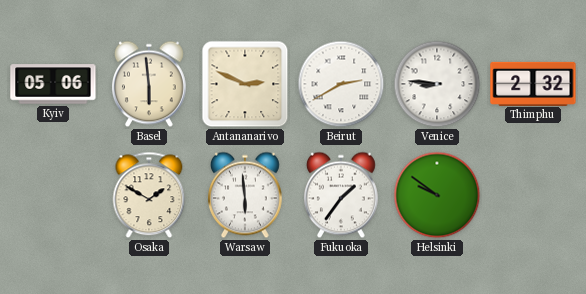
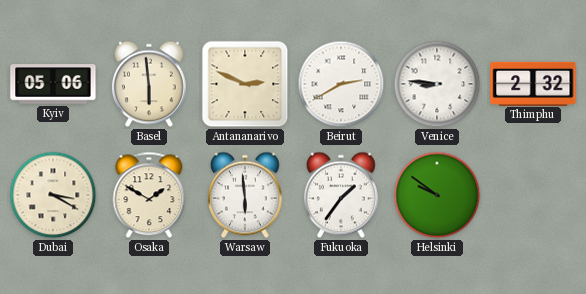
Dubai: none -> 3:20 (53, 195)
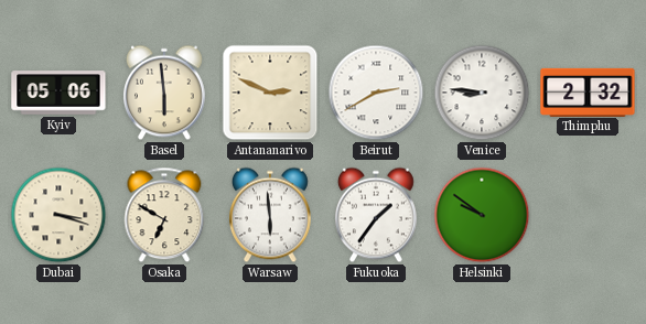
Dubai: 3:20 -> 3:18 (58, 215)
Osaka: 1:50 -> 6:50 (164, 215)
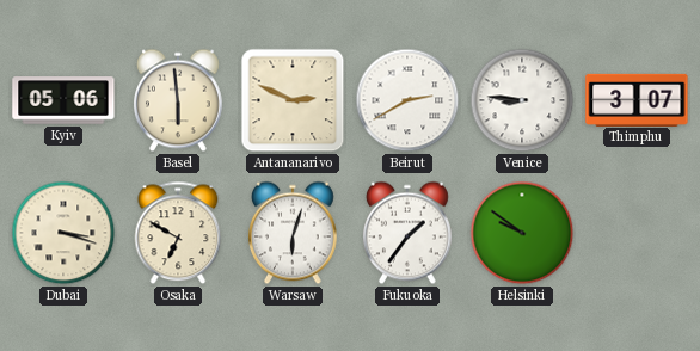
Thimphu: 2:32 -> 3:07 (637, 99)
Warsaw: 5:59 -> 6:03 (293, 233)
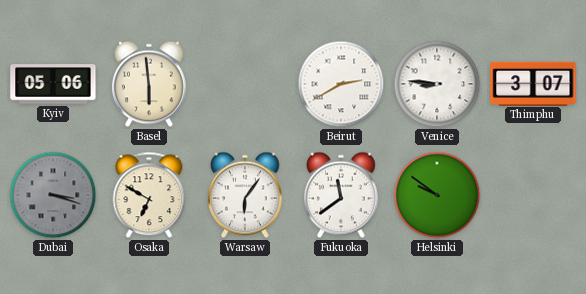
Antananarivo: 2:49 -> none (293, 100)
Dubai dial: cream -> grey (53, 195)
Warsaw: 6:03 -> 6:06 (245, 195)
Fukuoka: 1:36 -> 11:39 (341, 195)
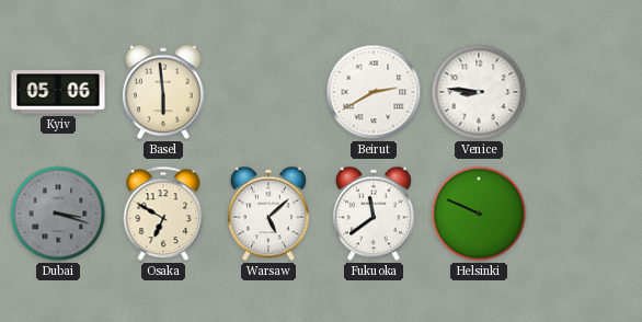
Thimphu: 3:07 -> none (533, 83)
Warsaw: 6:06 -> 5:08 (268, 214)
Helsinki: 9:51 -> 9:49 (479, 214)
